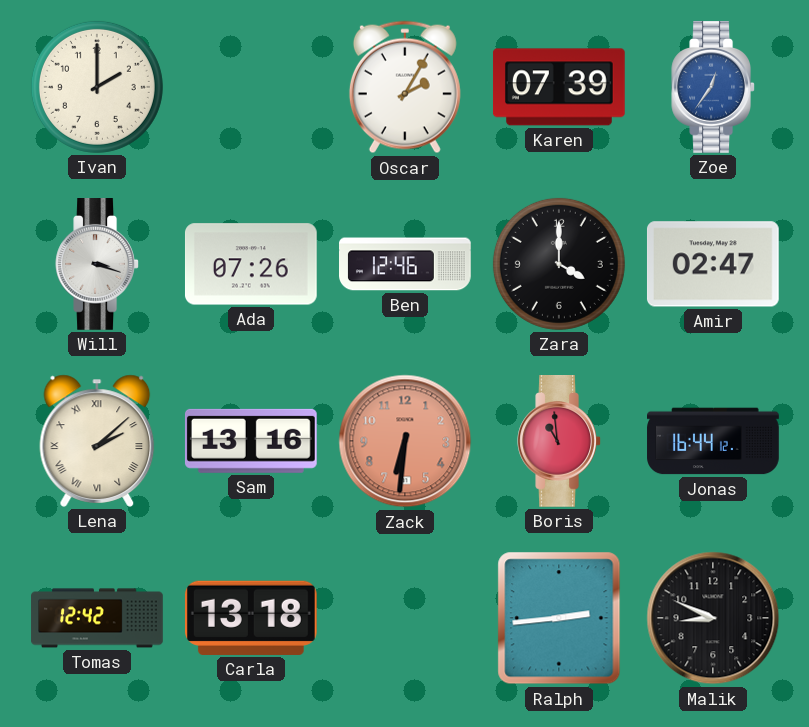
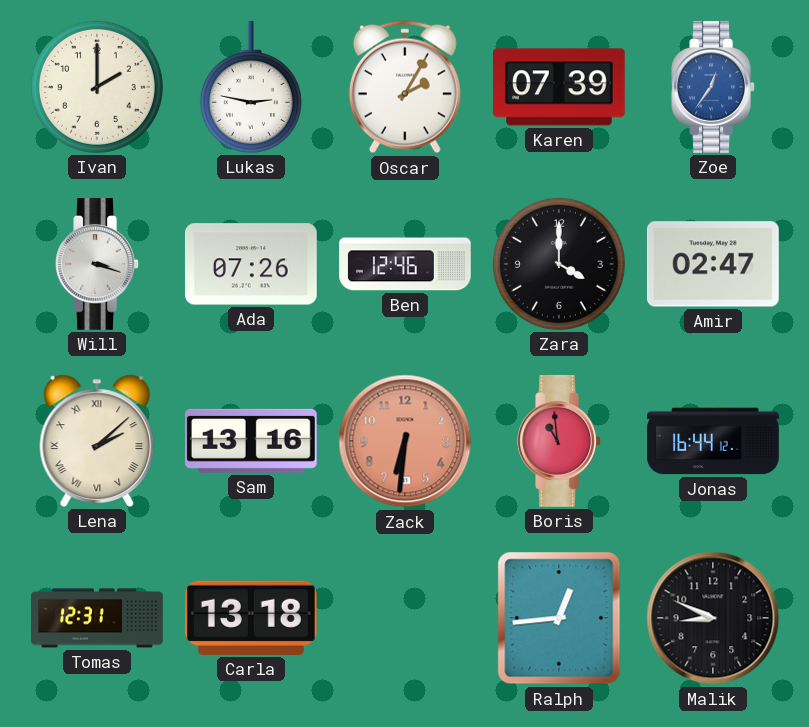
Lukas: none -> 2:47 (251, 88)
Tomas: 12:42 -> 12:31 (97, 618)
Ralph: 2:44 -> 12:44 (559, 618)
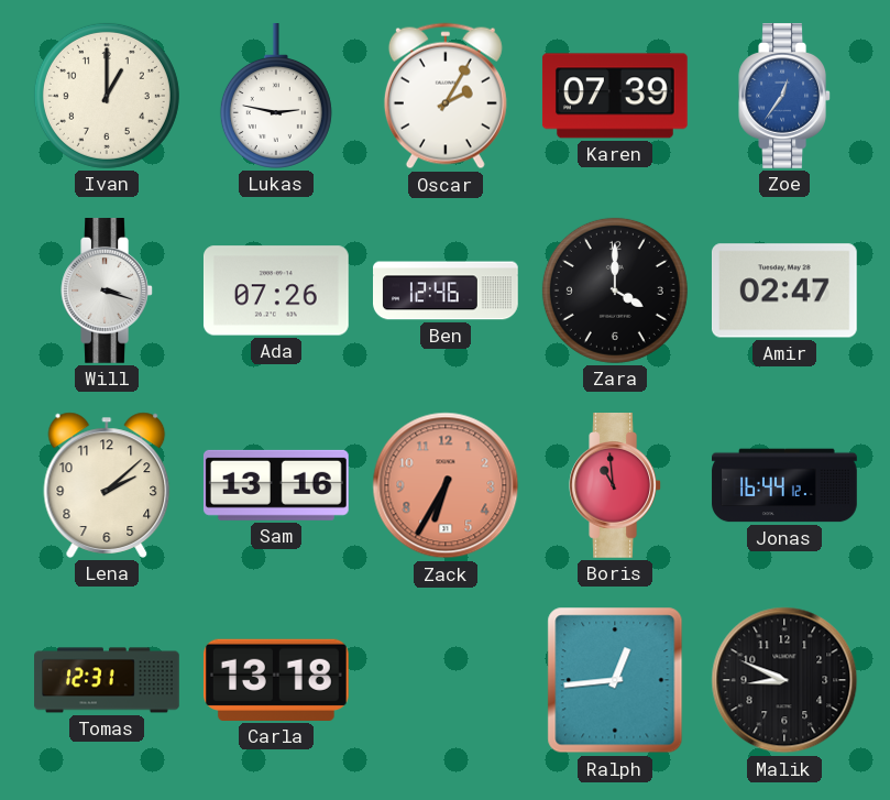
Ivan: 2:00 -> 1:00 (107, 96)
Lena numerals: Roman -> Arabic (107, 485)
Zack: 6:31 -> 6:35 (446, 485)
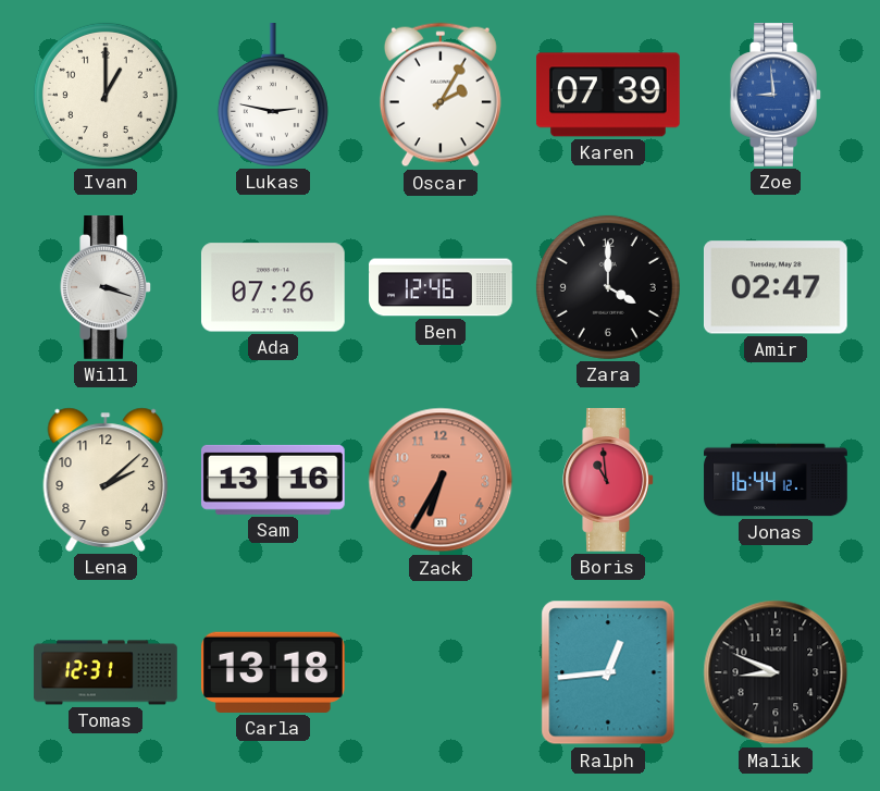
Zoe: 12:36 -> 8:59 (776, 96)
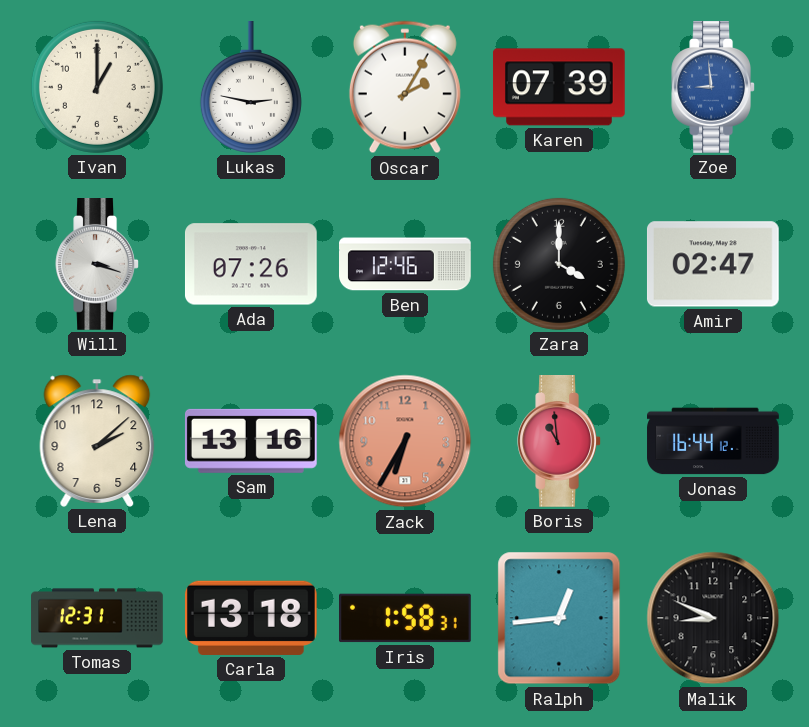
Iris: none -> 1:58 (406, 618)
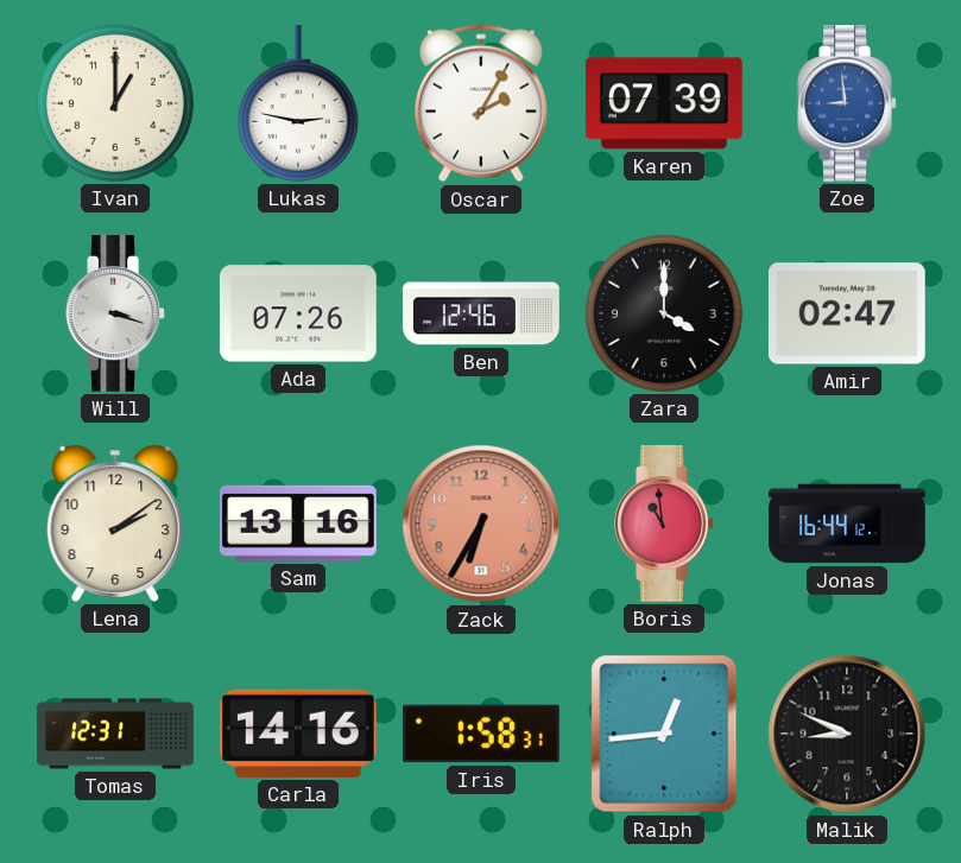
Lena: 2:08 -> 2:09 (115, 523)
Carla: 13:18 -> 14:16 (298, 734)
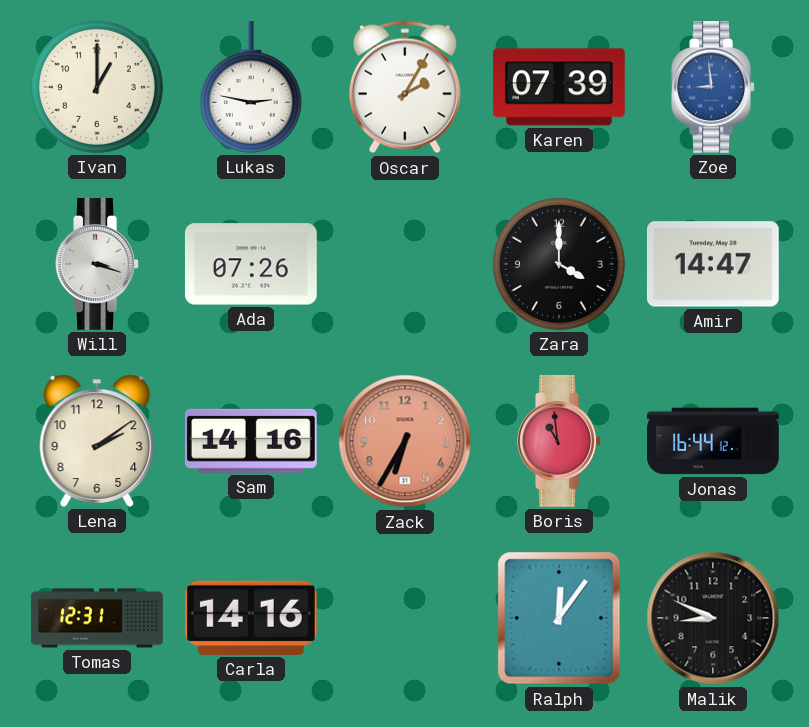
Ben: 12:46 -> none (482, 313)
Amir: 02:47 -> 14:47 (713, 264)
Sam: 13:16 -> 14:16 (251, 441)
Iris: 1:58 -> none (482, 734)
Ralph: 12:44 -> 12:06 (559, 618)
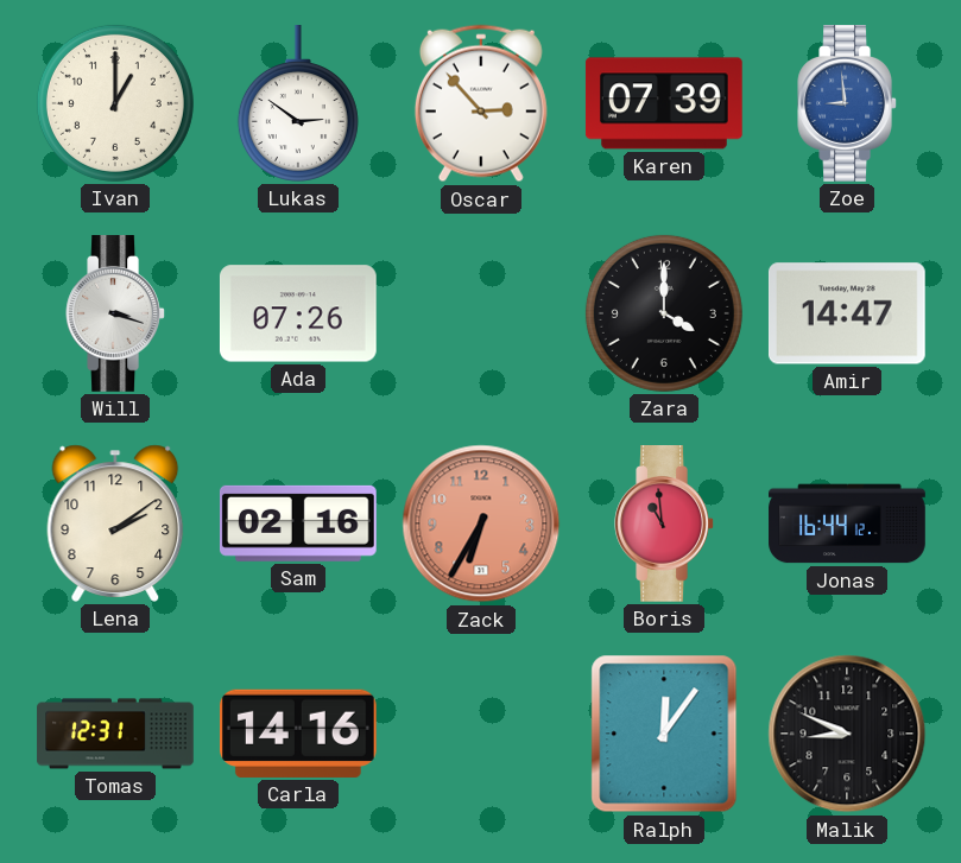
Lukas: 2:47 -> 2:51 (298, 104)
Oscar: 2:05 -> 2:53 (481, 103)
Sam: 14:16 -> 02:16 (298, 523)
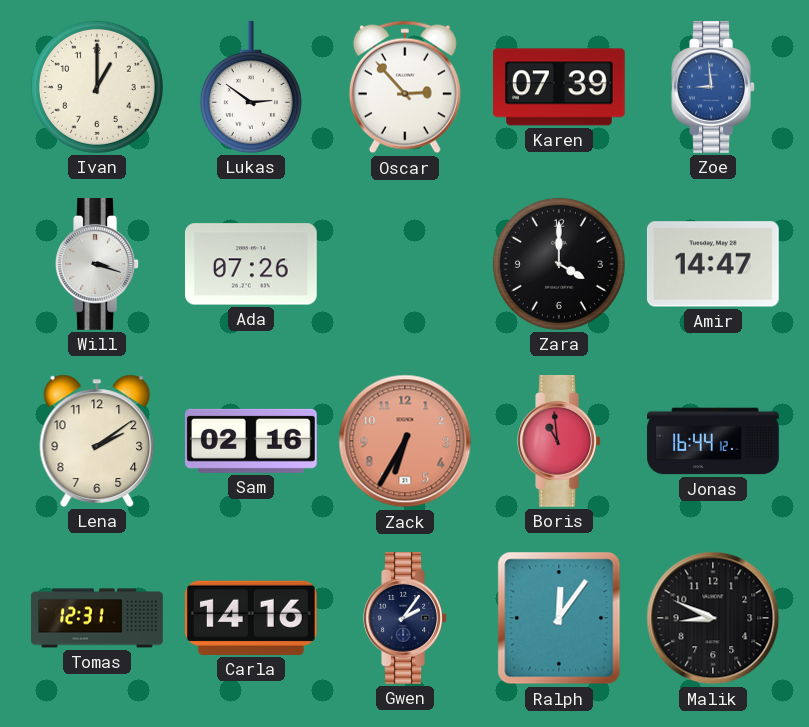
Gwen: none -> 2:06 (405, 619)
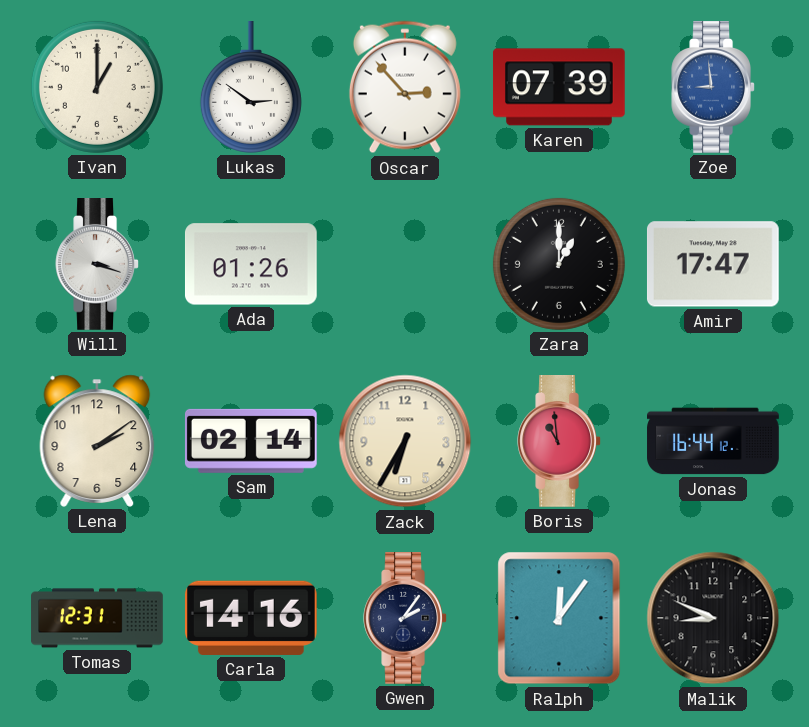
Ada: 07:26 -> 01:26 (251, 264)
Zara: 4:00 -> 1:00 (559, 264)
Amir: 14:47 -> 17:47 (713, 264)
Sam: 02:16 -> 02:14 (251, 441)
Zack dial: salmon -> cream (405, 441)
